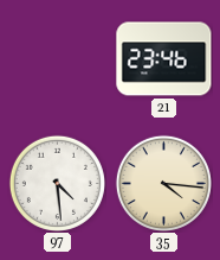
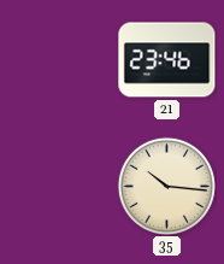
97: 4:29 -> none (57, 183)
35: 4:16 -> 10:16 (166, 186)
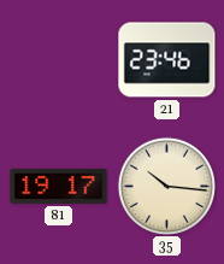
81: none -> 19:17 (59, 186)
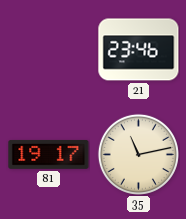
35: 10:16 -> 11:13 (138, 154)
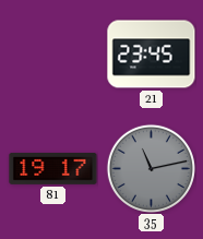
21: 23:46 -> 23:45 (152, 55)
35 dial: cream -> grey (151, 168)
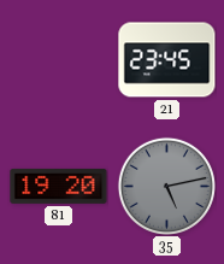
81: 19:17 -> 19:20 (59, 186)
35: 11:13 -> 5:13 (166, 186)
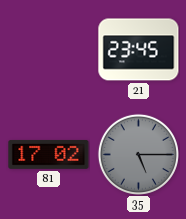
81: 19:20 -> 17:02 (49, 154)
35: 5:13 -> 5:15 (138, 154)
